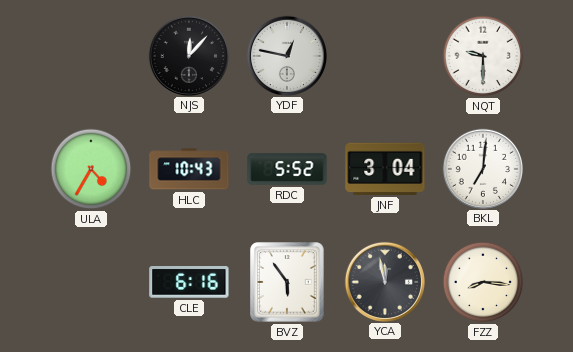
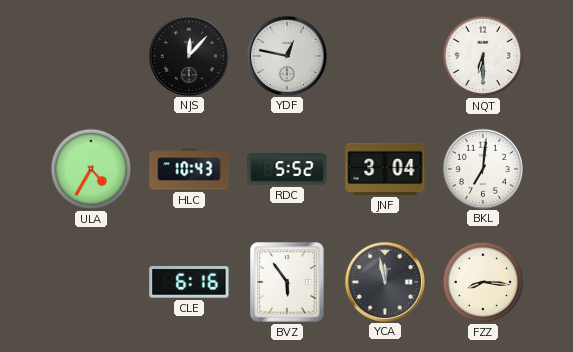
NQT: 9:30 -> 6:30 (483, 56)
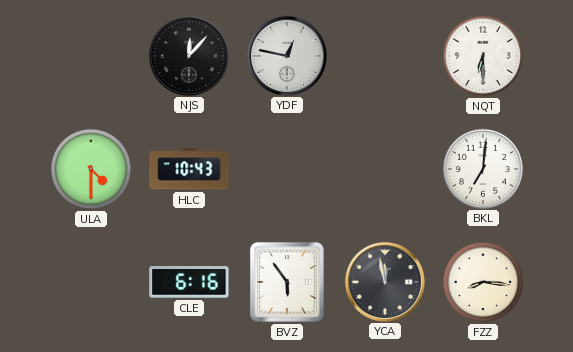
ULA: 4:35 -> 4:30 (91, 169)
RDC: 5:52 -> none (287, 169)
JNF: 3:04 -> none (385, 169)
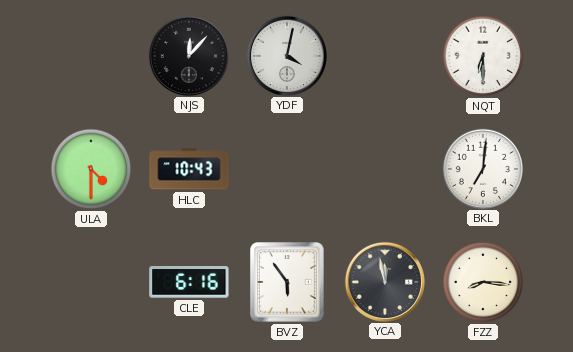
YDF: 12:47 -> 4:02 (286, 55)
